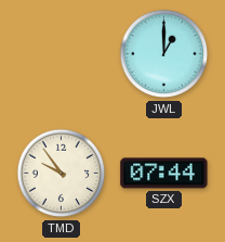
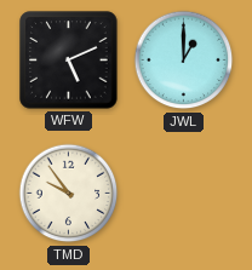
WFW: none -> 5:11 (69, 61)
SZX: 07:44 -> none (164, 174)
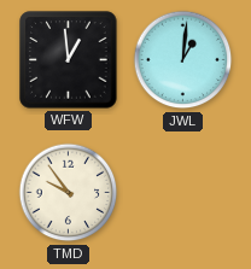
WFW: 5:11 -> 12:59 (69, 60)
JWL: 1:00 -> 1:01 (183, 60)
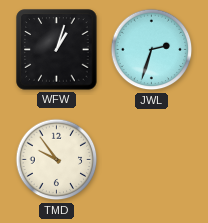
WFW: 12:59 -> 1:03 (57, 50)
JWL: 1:01 -> 2:33 (152, 50)
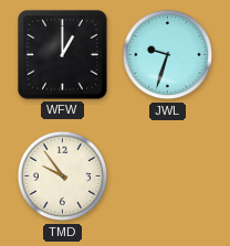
WFW: 1:03 -> 1:00 (63, 55)
JWL: 2:33 -> 9:33 (168, 55)
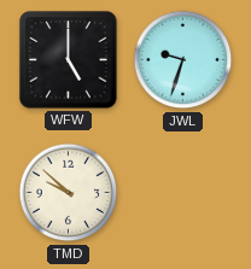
WFW: 1:00 -> 5:00 (69, 60)
TMD: 9:54 -> 9:52 (69, 193)
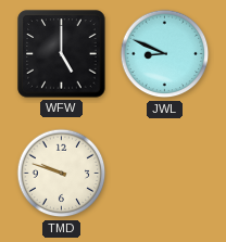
JWL: 9:33 -> 8:49 (165, 54)
TMD: 9:52 -> 9:48 (62, 174)
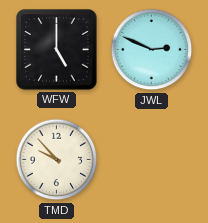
JWL: 8:49 -> 2:49 (152, 50)
TMD: 9:48 -> 9:53 (57, 160)
